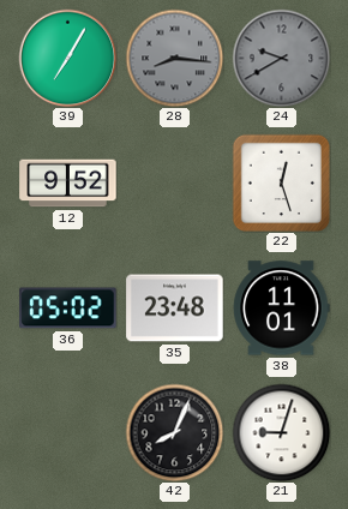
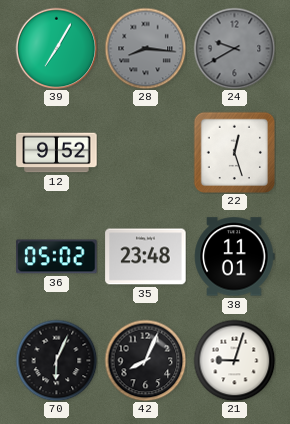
70: none -> 6:04 (56, 360)
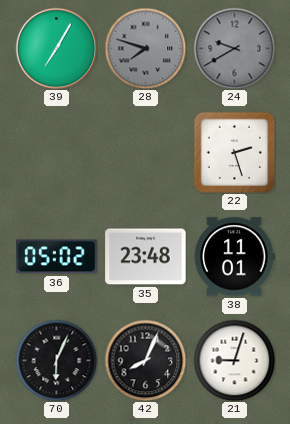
28: 8:16 -> 7:48 (145, 48)
12: 9:52 -> none (57, 153)
22: 12:27 -> 2:27 (234, 152)
